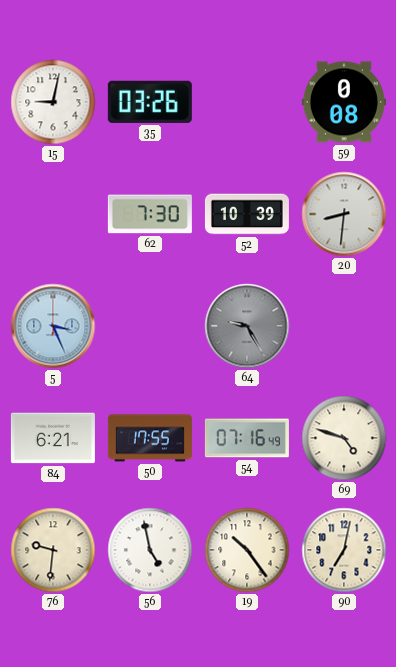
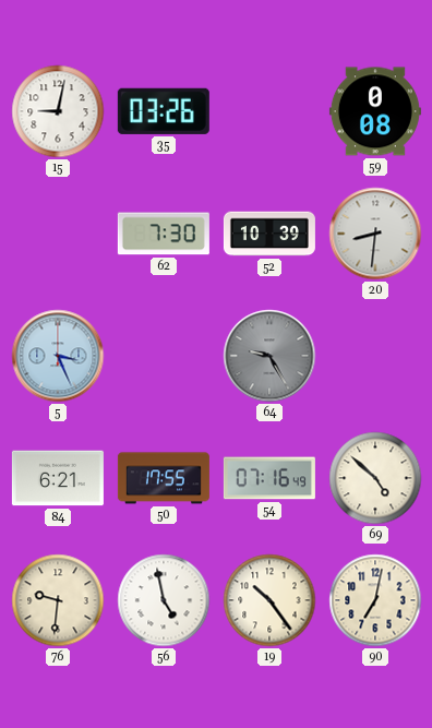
69: 4:48 -> 4:52 (375, 478)
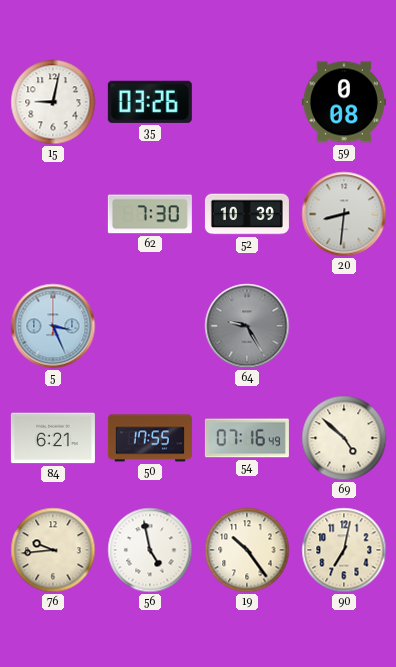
76: 9:31 -> 9:44 (53, 550)
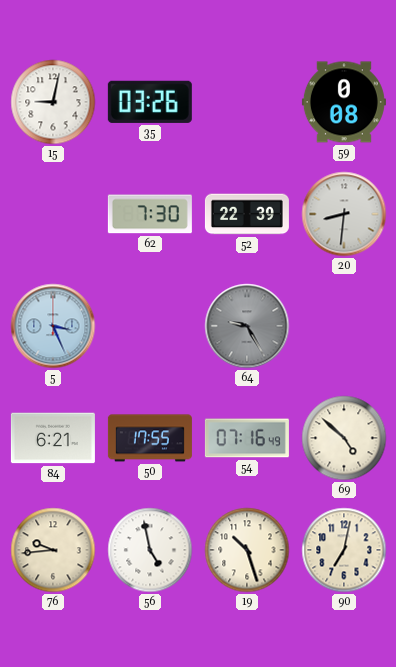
52: 10:39 -> 22:39 (247, 214)
19: 10:24 -> 10:27 (247, 550)
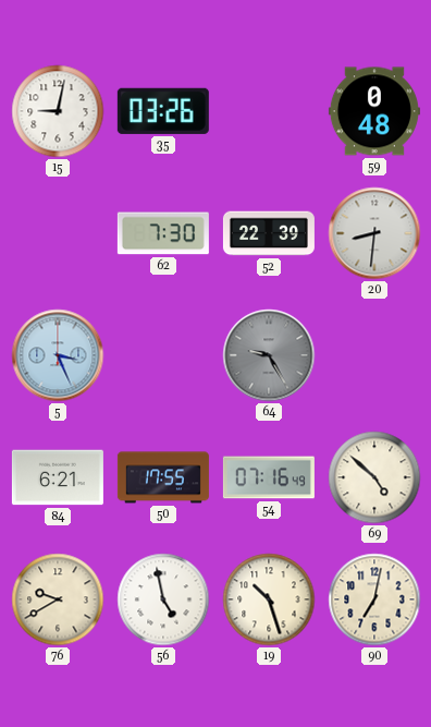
59: 0:08 -> 0:48 (374, 111)
76: 9:44 -> 9:40 (58, 599)
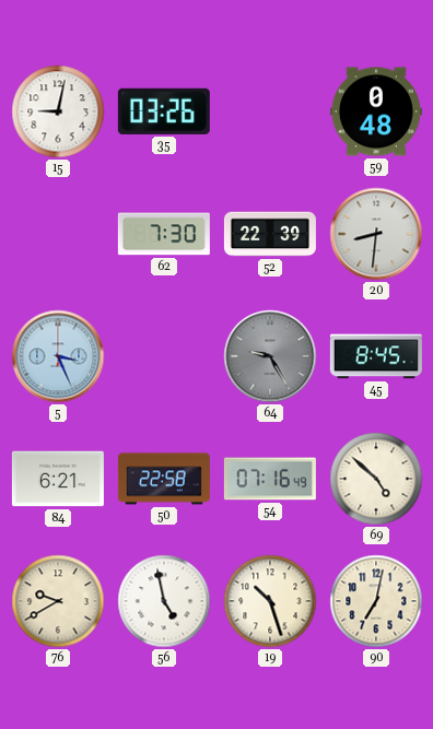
45: none -> 8:45 (376, 356)
50: 17:55 -> 22:58 (164, 479)
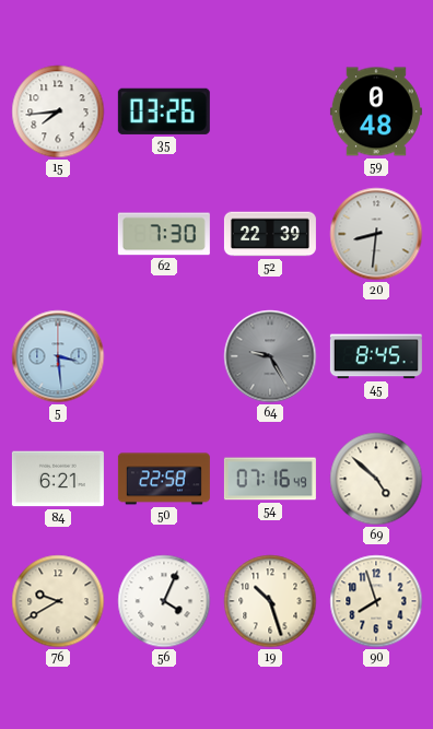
15: 9:02 -> 7:44 (58, 111)
5: 3:26 -> 3:29 (58, 356)
56: 4:58 -> 4:04 (164, 601)
90: 7:02 -> 7:57 (376, 601)
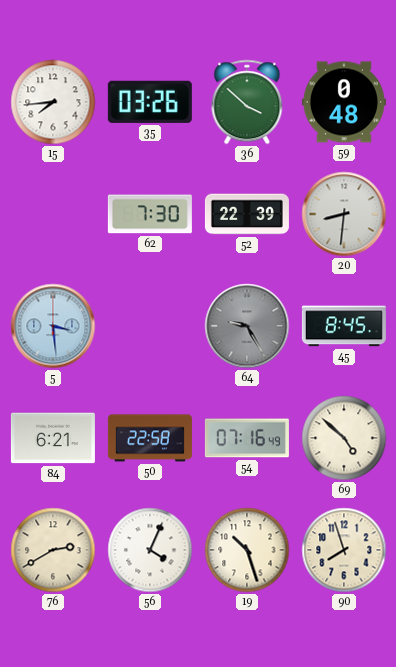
36: none -> 3:52 (247, 102)
76: 9:40 -> 2:40 (53, 550)
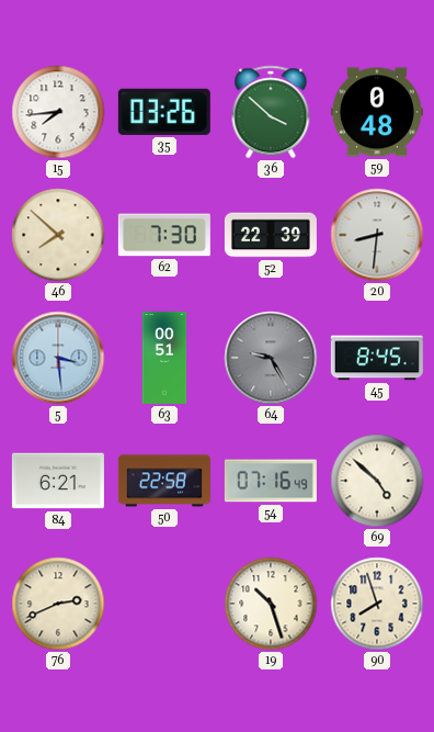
46: none -> 7:52 (58, 235)
63: none -> 00:51 (164, 358)
76: 2:40 -> 2:41 (58, 604)
56: 4:04 -> none (150, 550)
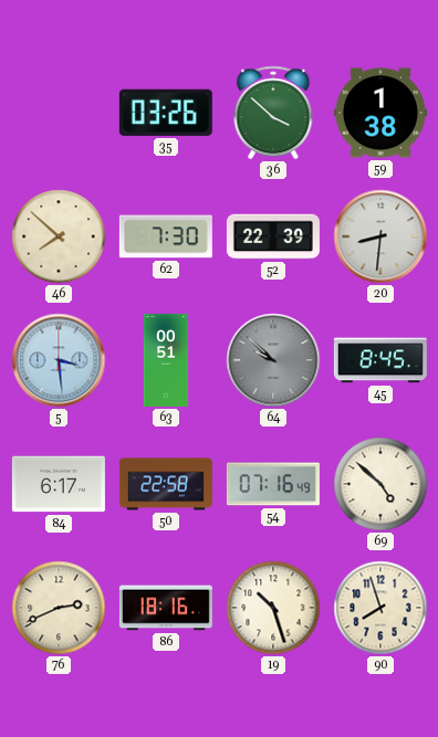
15: 7:44 -> none (58, 112)
59: 0:48 -> 1:38 (380, 113)
64: 9:25 -> 9:52 (273, 360)
84: 6:21 -> 6:17 (59, 484)
86: none -> 18:16 (166, 608)
